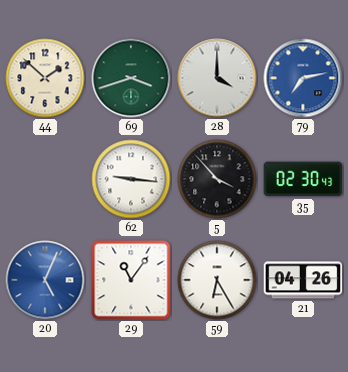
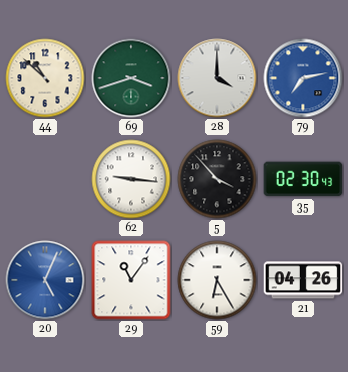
44: 1:52 -> 10:52 (45, 78)
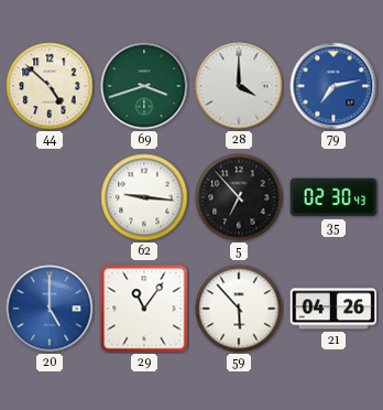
44: 10:52 -> 4:52 (50, 86)
5: 3:53 -> 6:53 (239, 197)
20: 5:04 -> 5:00 (50, 309)
59: 6:25 -> 5:53 (239, 309)
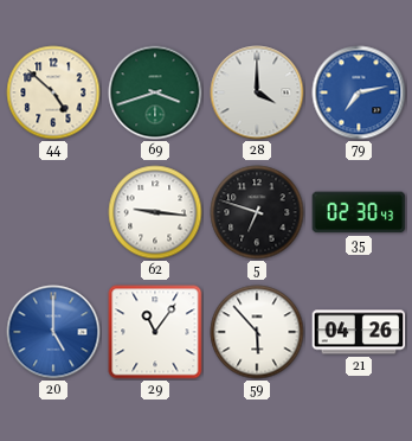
5: 6:53 -> 6:48 (257, 212)
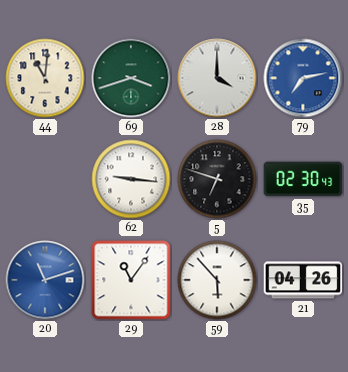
44: 4:52 -> 11:01 (45, 78)
20: 5:00 -> 11:12 (45, 280)
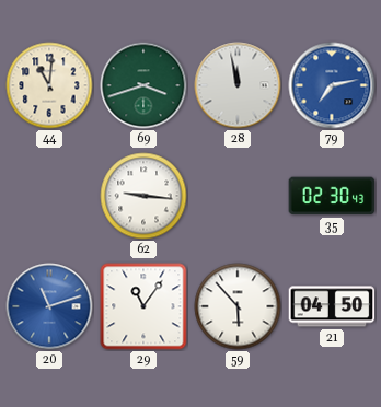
28: 4:00 -> 11:58 (238, 85)
5: 6:48 -> none (217, 179)
21: 04:26 -> 04:50 (332, 306)
